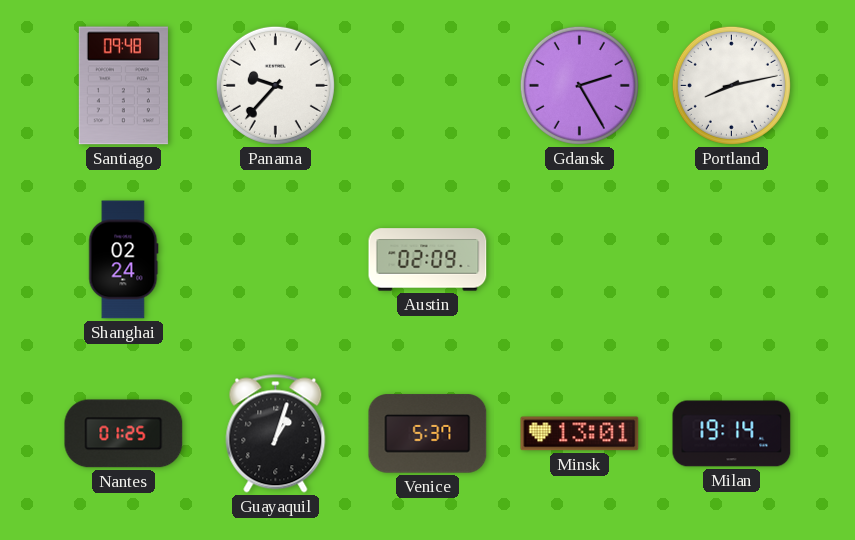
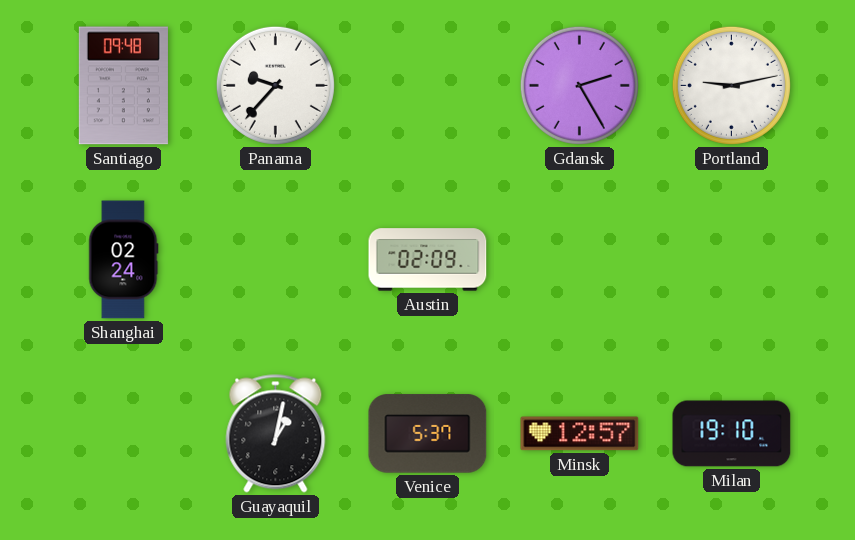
Portland: 8:13 -> 9:13 (731, 85)
Nantes: 01:25 -> none (124, 434)
Guayaquil: 1:03 -> 1:02 (276, 434)
Minsk: 13:01 -> 12:57 (580, 434)
Milan: 19:14 -> 19:10 (732, 434)
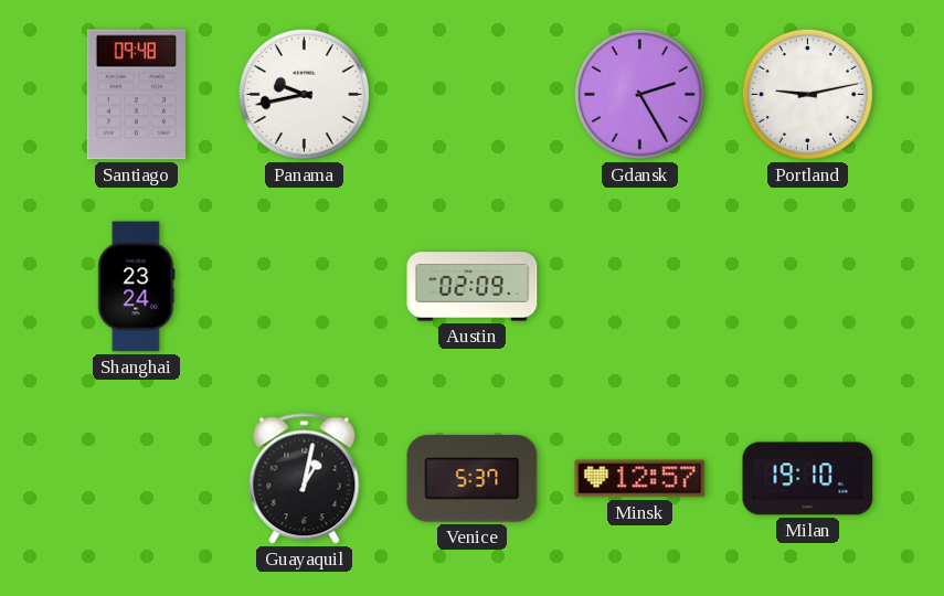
Panama: 9:37 -> 9:43 (304, 94)
Shanghai: 02:24 -> 23:24 (137, 287)
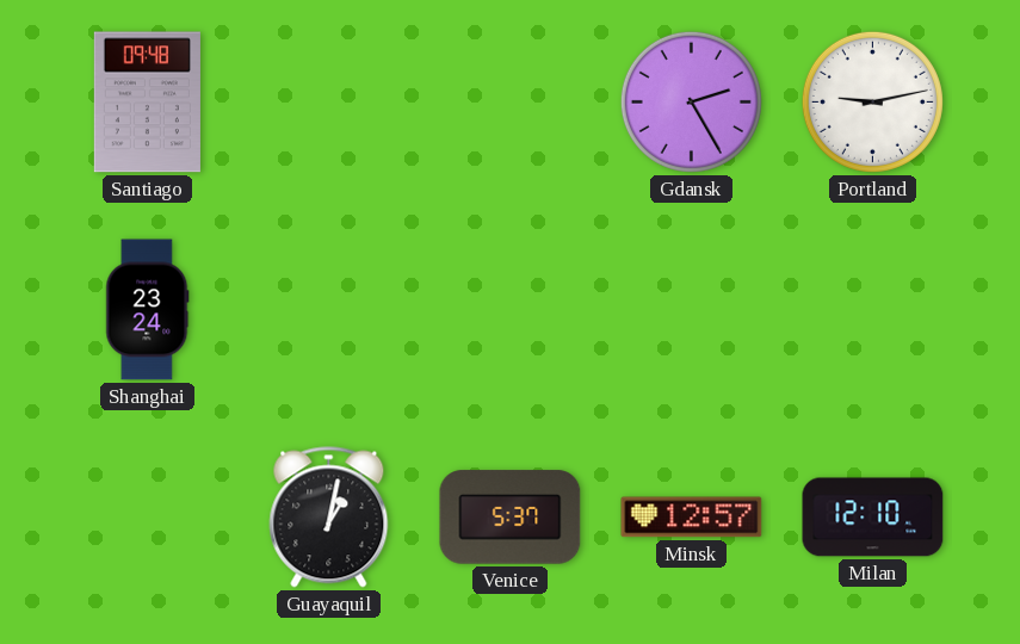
Panama: 9:43 -> none (304, 94)
Austin: 02:09 -> none (473, 287)
Milan: 19:10 -> 12:10 (873, 518)
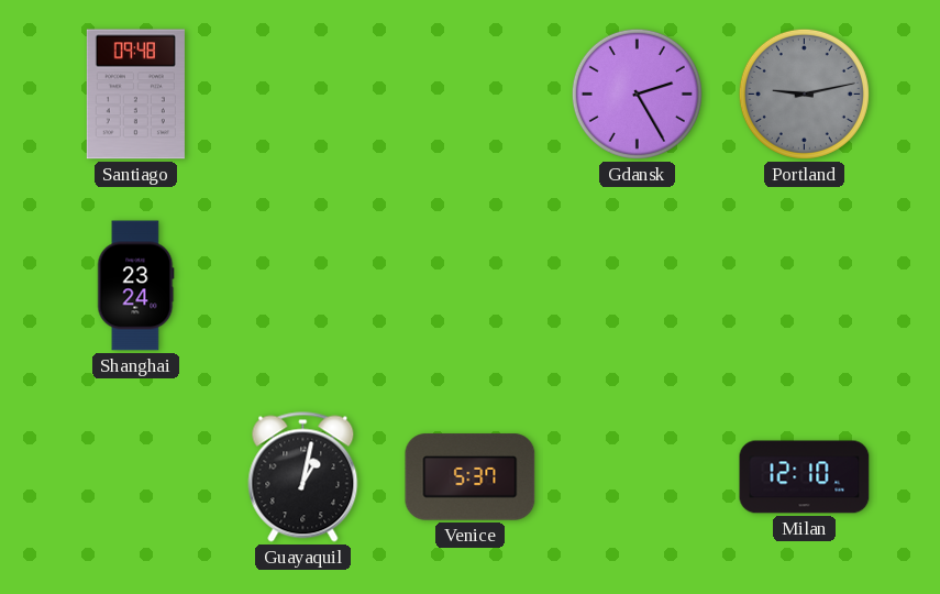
Portland dial: white -> grey (804, 94)
Minsk: 12:57 -> none (692, 518)
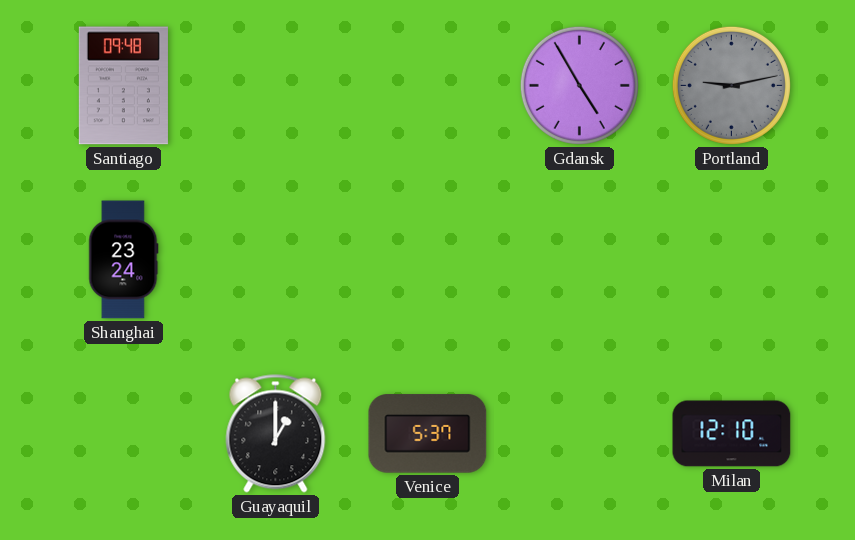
Gdansk: 2:25 -> 4:55 (579, 85)
Guayaquil: 1:02 -> 1:00 (276, 434)
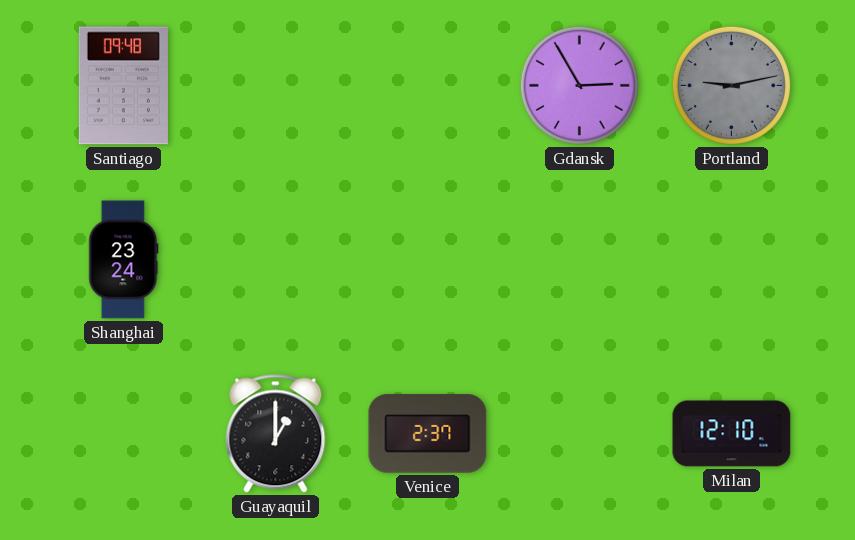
Gdansk: 4:55 -> 2:55 (579, 85)
Venice: 5:37 -> 2:37 (428, 434)
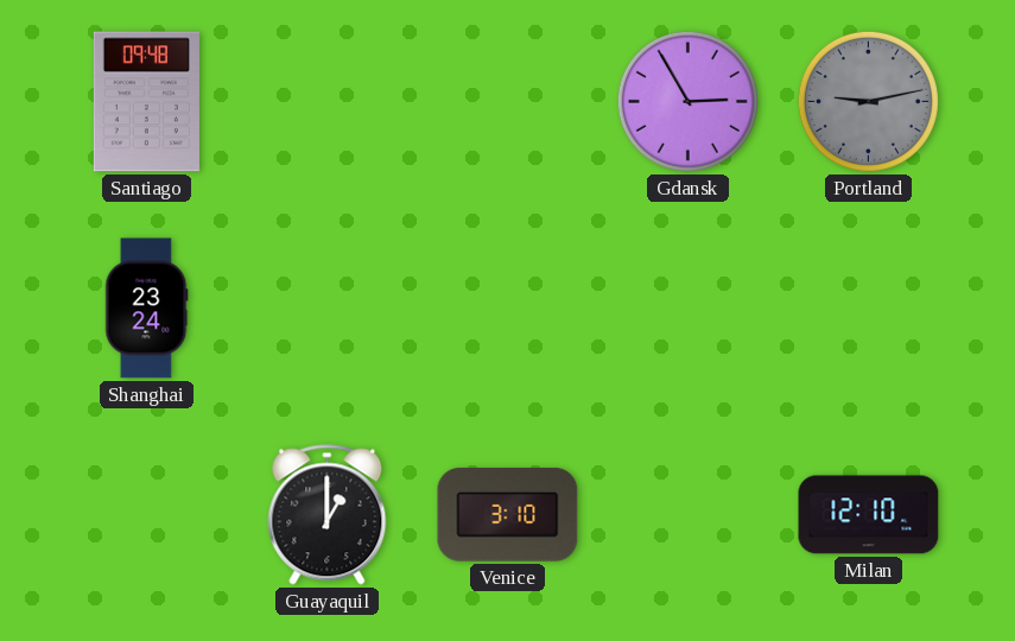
Venice: 2:37 -> 3:10 (508, 515)
